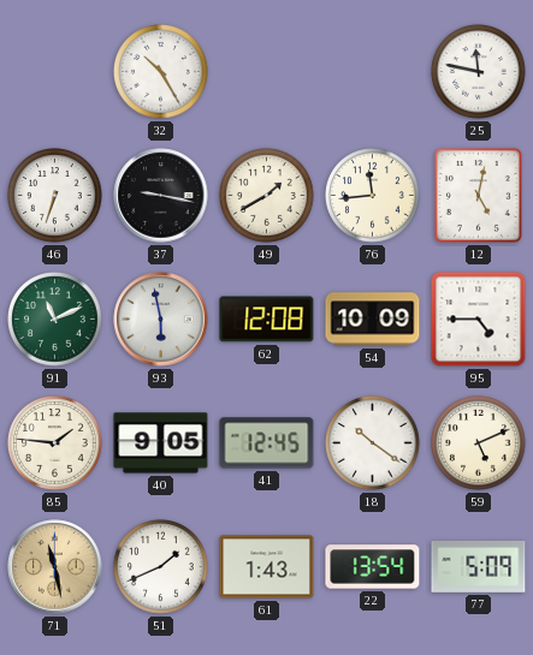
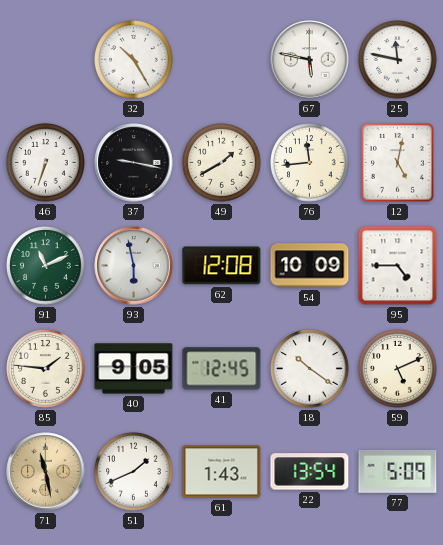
67: none -> 5:47 (310, 60)
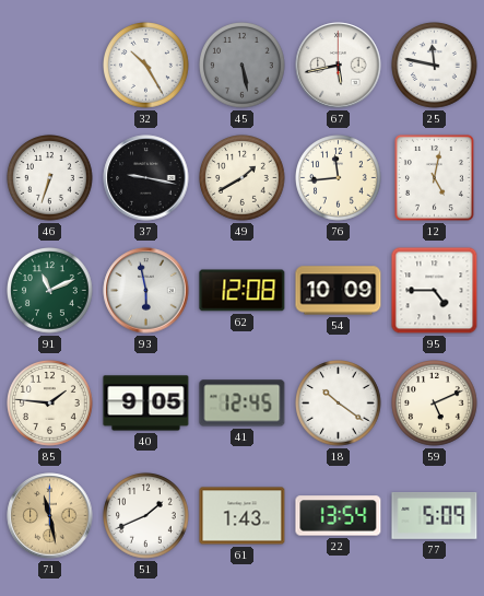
45: none -> 5:28 (243, 66)
67: 5:47 -> 5:43 (339, 66)
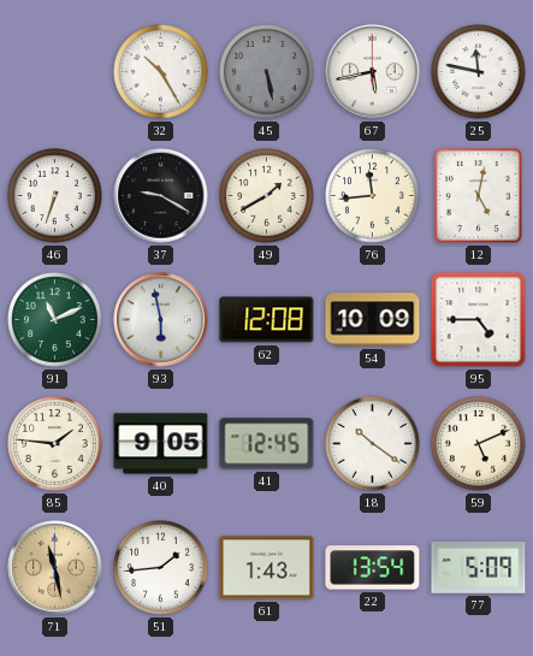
37: 9:17 -> 9:20 (161, 196)
51: 1:41 -> 1:44 (161, 568)
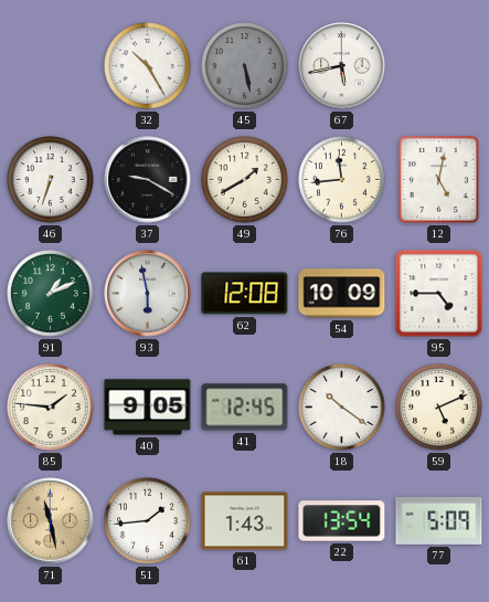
25: 11:47 -> none (479, 72)
91: 11:11 -> 1:11 (51, 294)
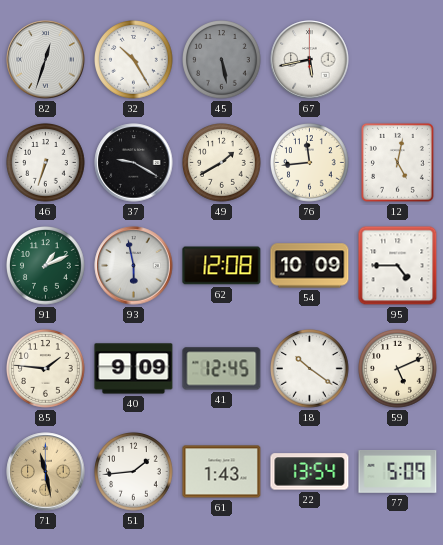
82: none -> 12:33 (46, 60)
40: 9:05 -> 9:09 (134, 369)
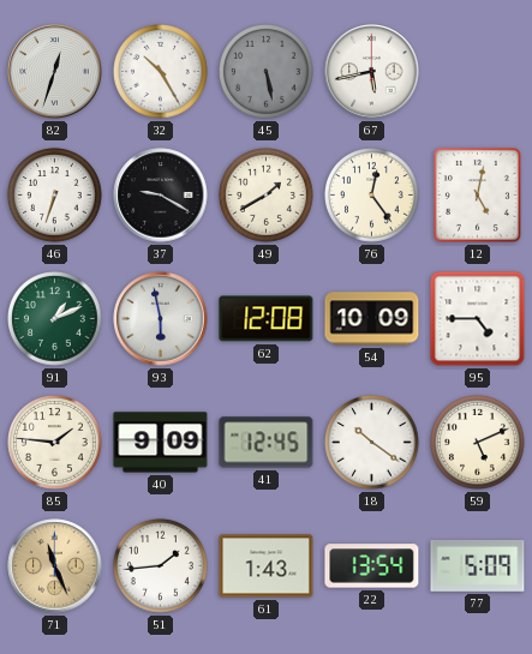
76: 11:44 -> 12:24 (372, 196)
71: 11:28 -> 11:26 (55, 566)
